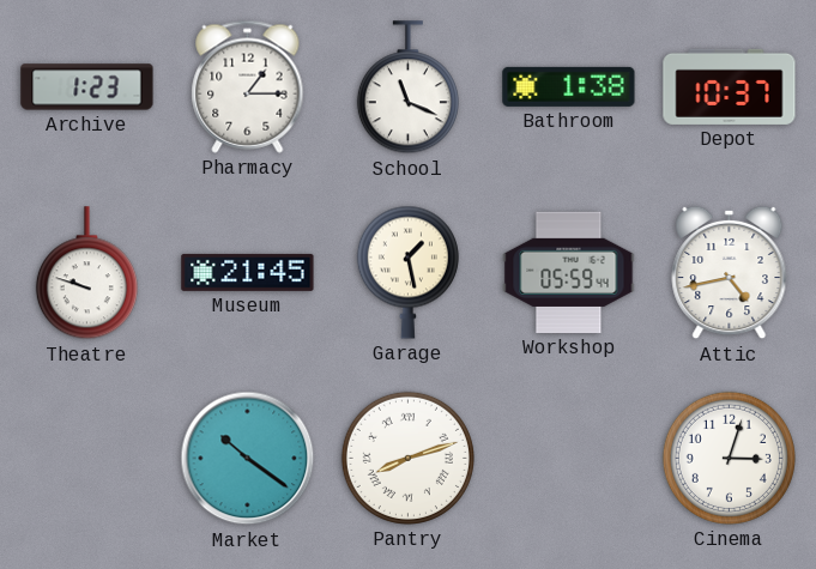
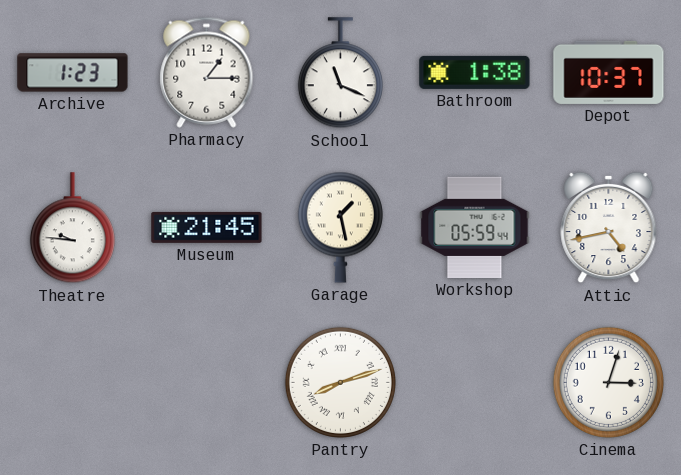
Theatre: 9:48 -> 9:46 (72, 228)
Market: 10:21 -> none (248, 459)
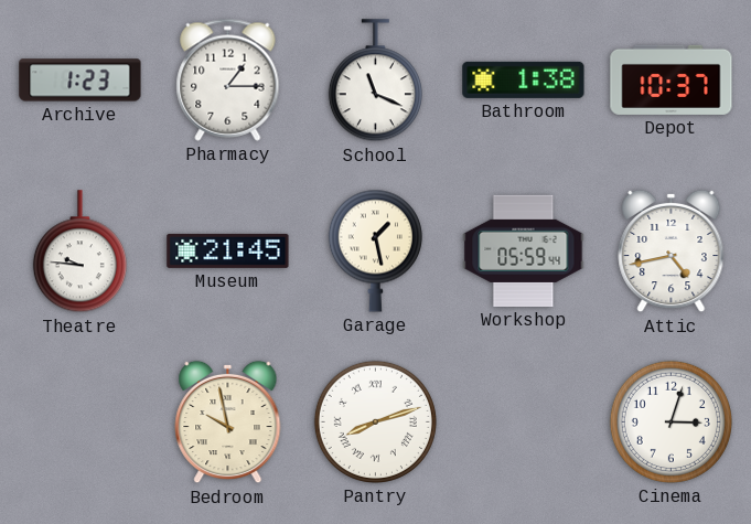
Bedroom: none -> 9:58 (228, 423)
